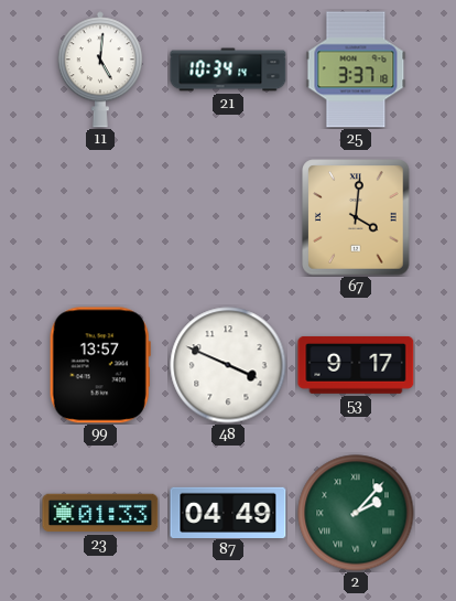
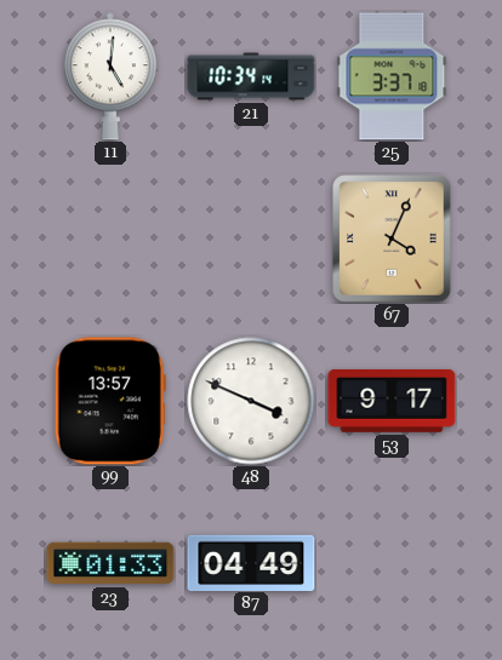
67: 4:01 -> 4:04 (392, 239)
2: 2:07 -> none (356, 513)
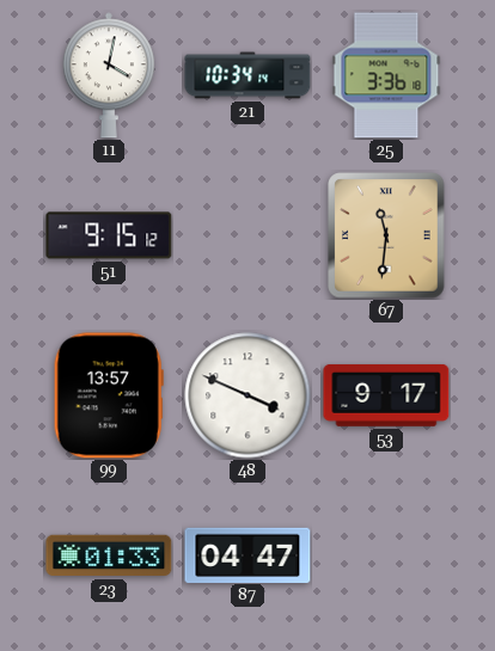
11: 5:01 -> 4:02 (109, 75)
25: 3:37 -> 3:36 (386, 75)
51: none -> 9:15 (109, 235)
67: 4:04 -> 11:31 (386, 235)
87: 04:49 -> 04:47 (247, 554)
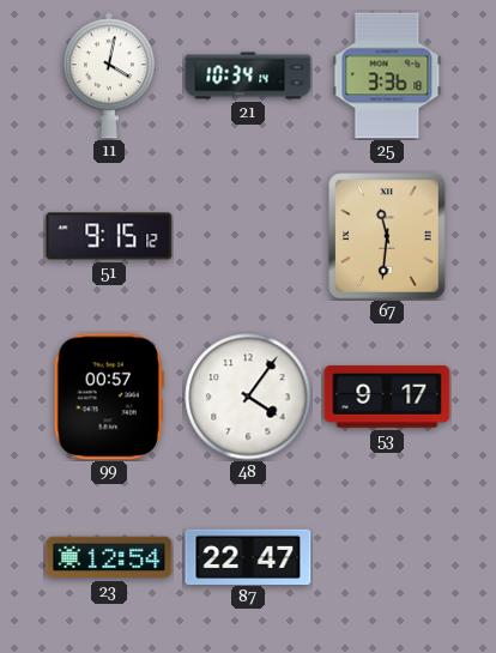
99: 13:57 -> 00:57 (109, 397)
48: 3:49 -> 4:06 (248, 397)
23: 01:33 -> 12:54 (109, 557)
87: 04:47 -> 22:47 (248, 556)
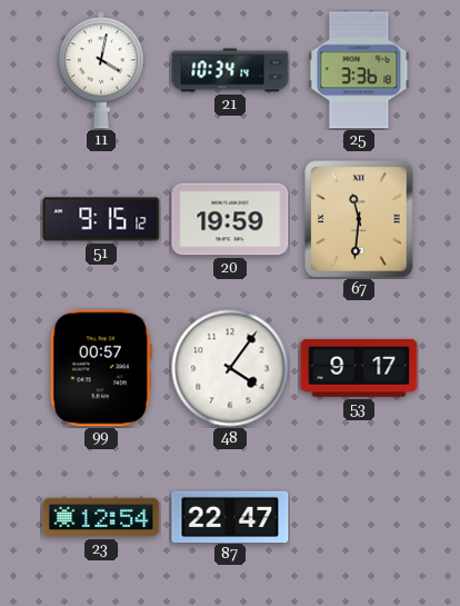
20: none -> 19:59 (230, 219)
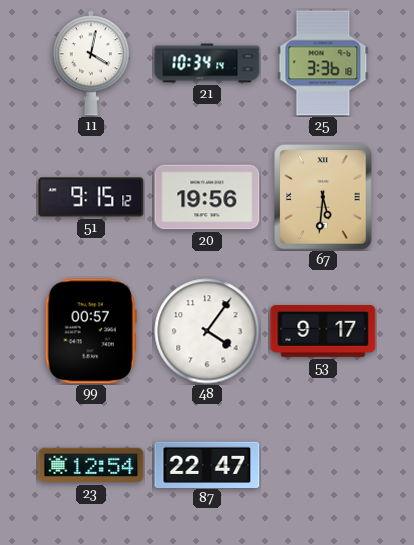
20: 19:59 -> 19:56 (207, 197)
67: 11:31 -> 5:31 (323, 197)
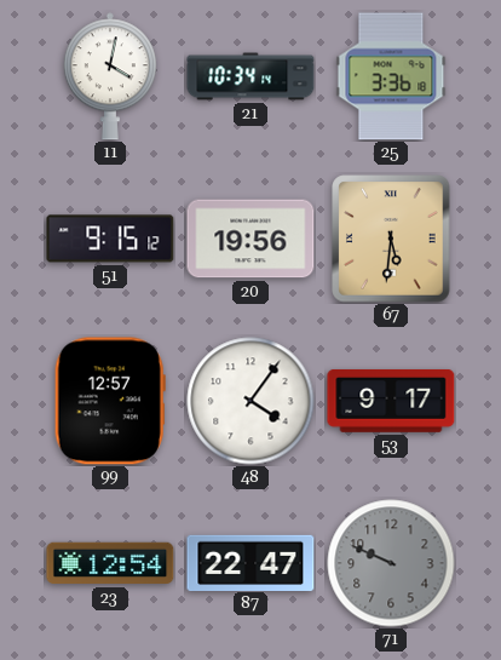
99: 00:57 -> 12:57 (110, 401)
71: none -> 9:49 (391, 563)
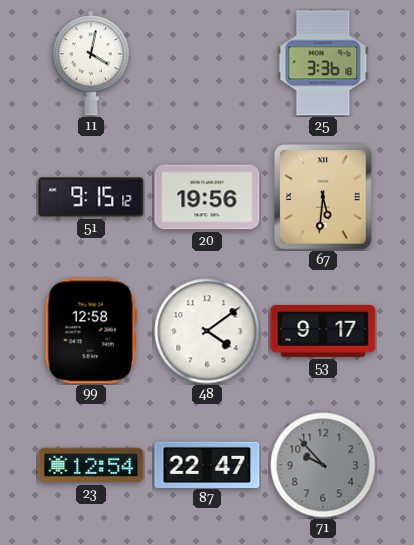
21: 10:34 -> none (250, 76)
99: 12:57 -> 12:58 (91, 331)
48: 4:06 -> 4:09 (207, 331)
71: 9:49 -> 9:53 (323, 465)
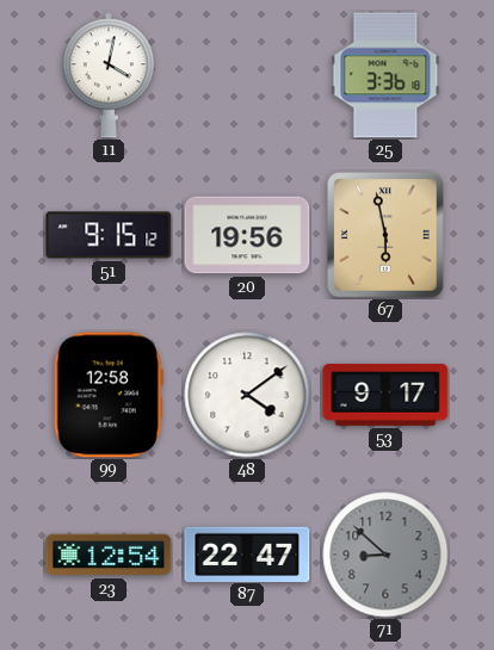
67: 5:31 -> 5:58 (385, 235)
71: 9:53 -> 8:52 (385, 555)
